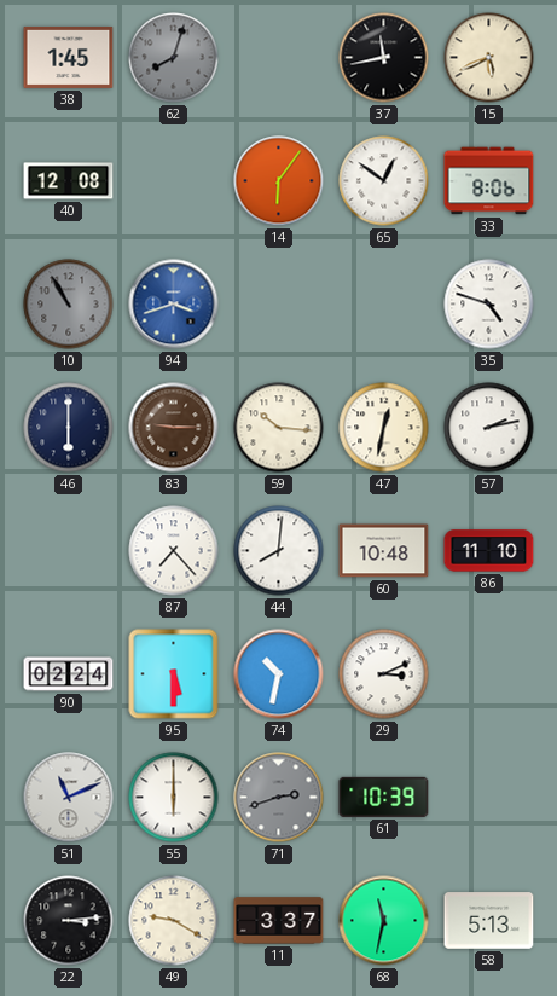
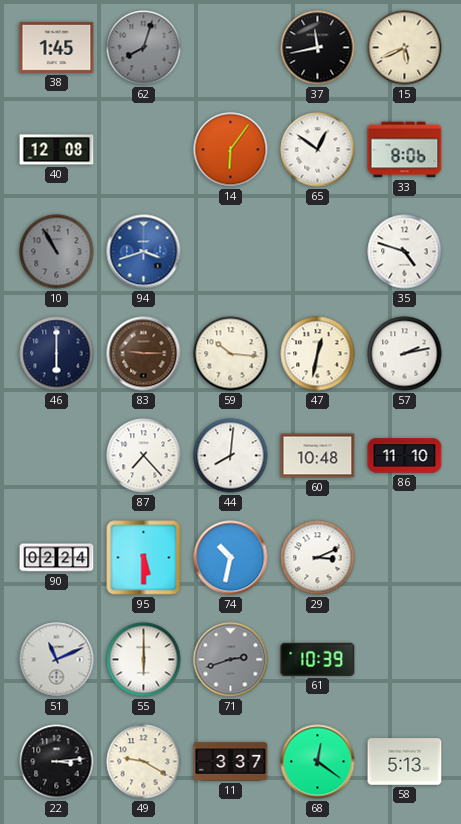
68: 11:32 -> 12:21 (318, 762)
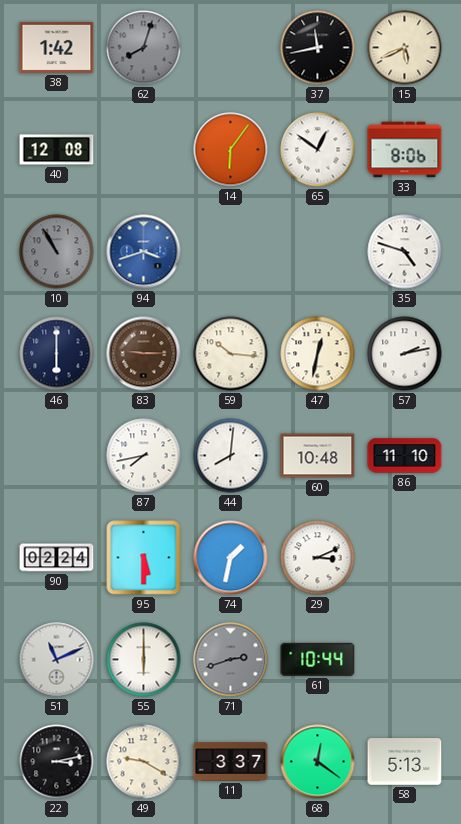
38: 1:45 -> 1:42 (57, 47)
87: 7:23 -> 7:43 (144, 456)
74: 10:32 -> 1:32 (231, 558)
61: 10:39 -> 10:44 (318, 659)
22: 3:14 -> 3:13 (57, 762)
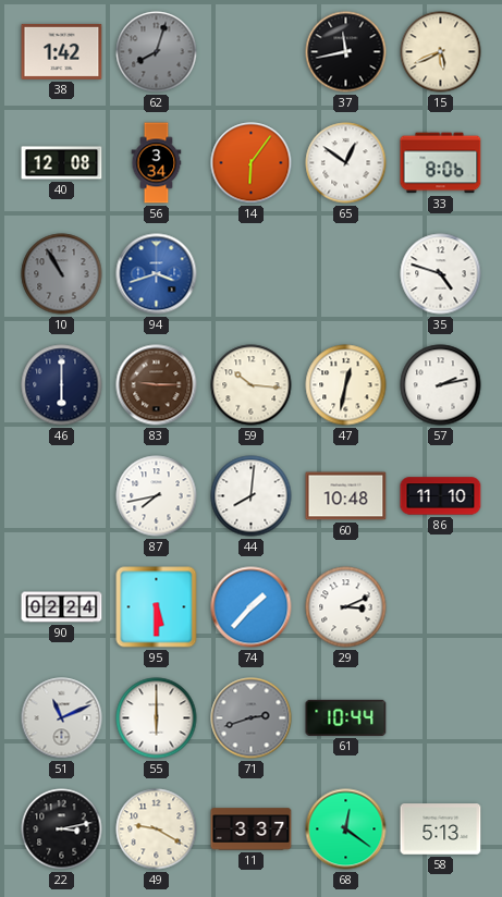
56: none -> 3:34 (157, 163)
74: 1:32 -> 1:37 (252, 607)
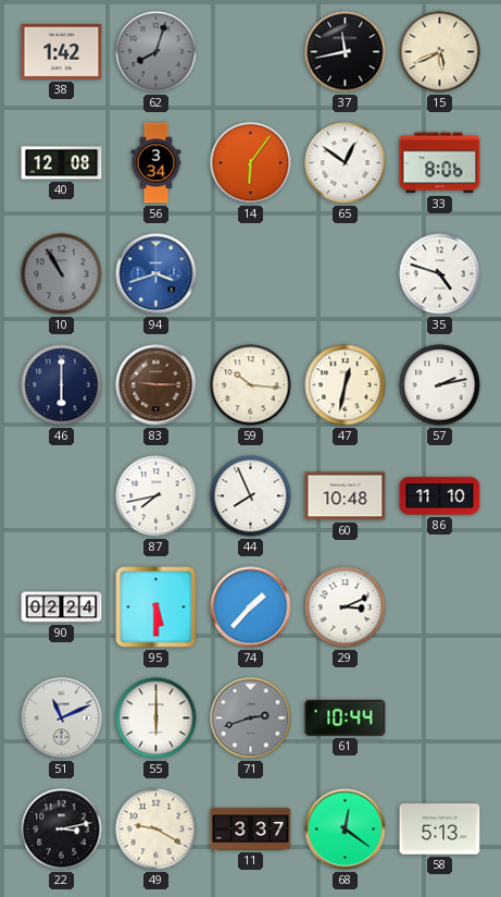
44: 8:01 -> 7:56 (251, 496)
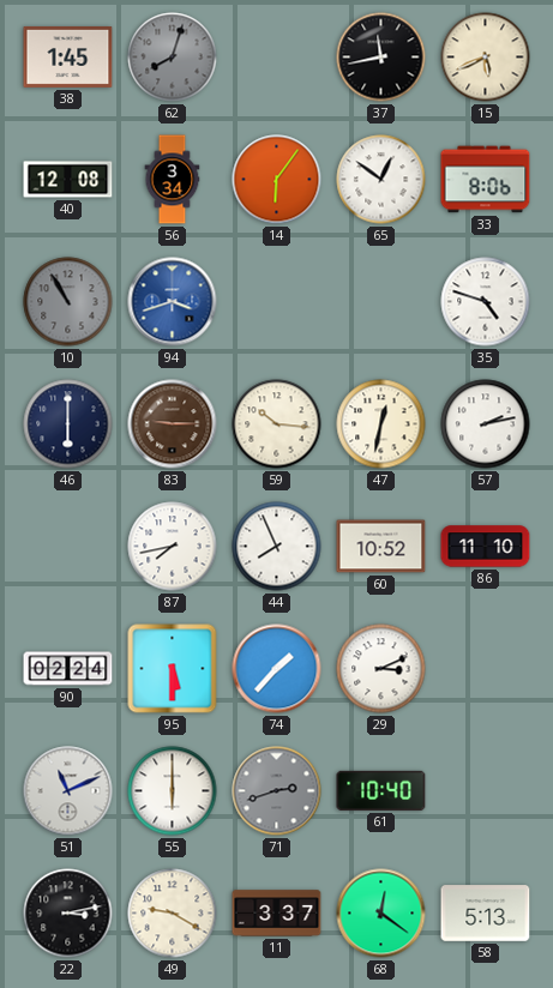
38: 1:42 -> 1:45 (68, 56)
60: 10:48 -> 10:52 (381, 547)
61: 10:44 -> 10:40 (381, 790)
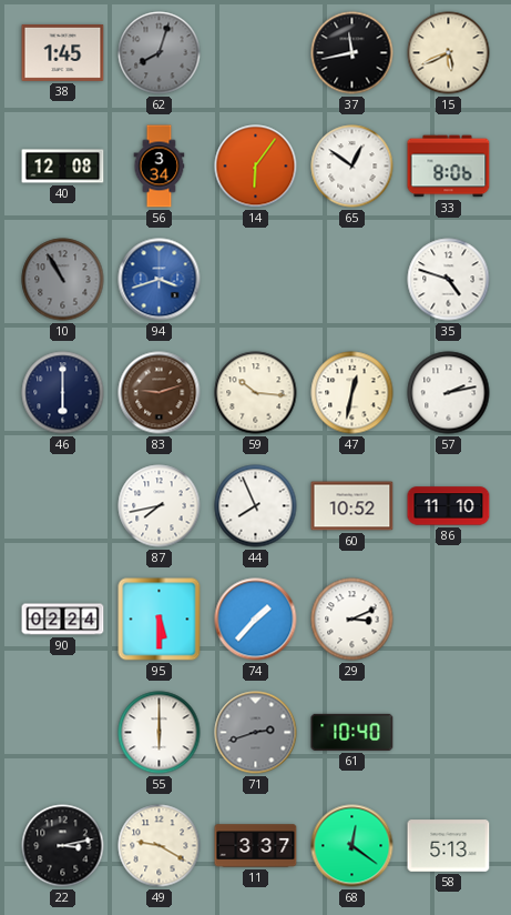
83: 9:15 -> 9:12 (160, 393)
51: 11:11 -> none (68, 791)
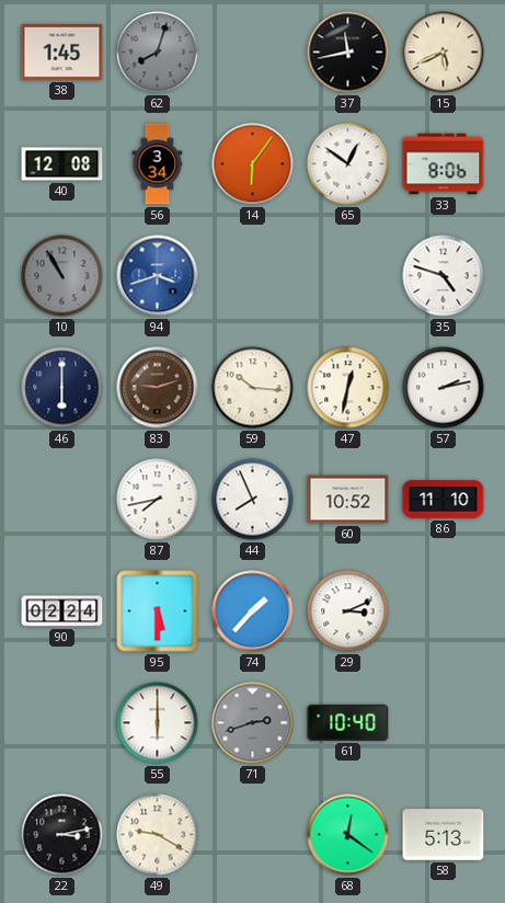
11: 3:37 -> none (256, 846)
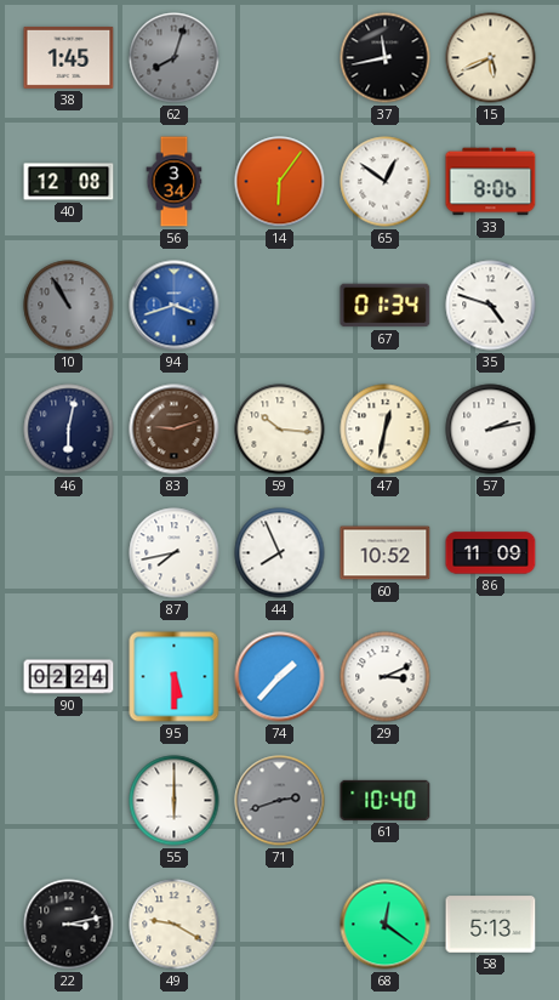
67: none -> 01:34 (386, 306)
46: 6:00 -> 6:02 (69, 430)
86: 11:10 -> 11:09 (491, 553)
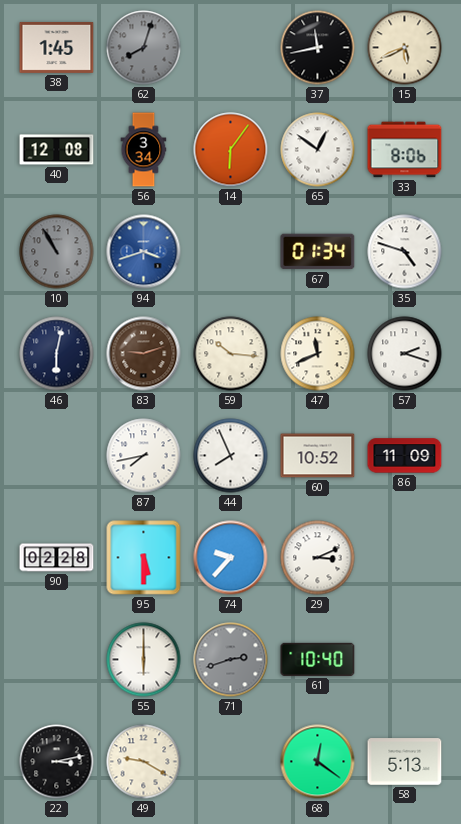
47: 12:32 -> 11:41 (318, 354)
57: 2:13 -> 2:18 (405, 354)
90: 02:24 -> 02:28 (57, 558)
74: 1:37 -> 9:37 (231, 558)
